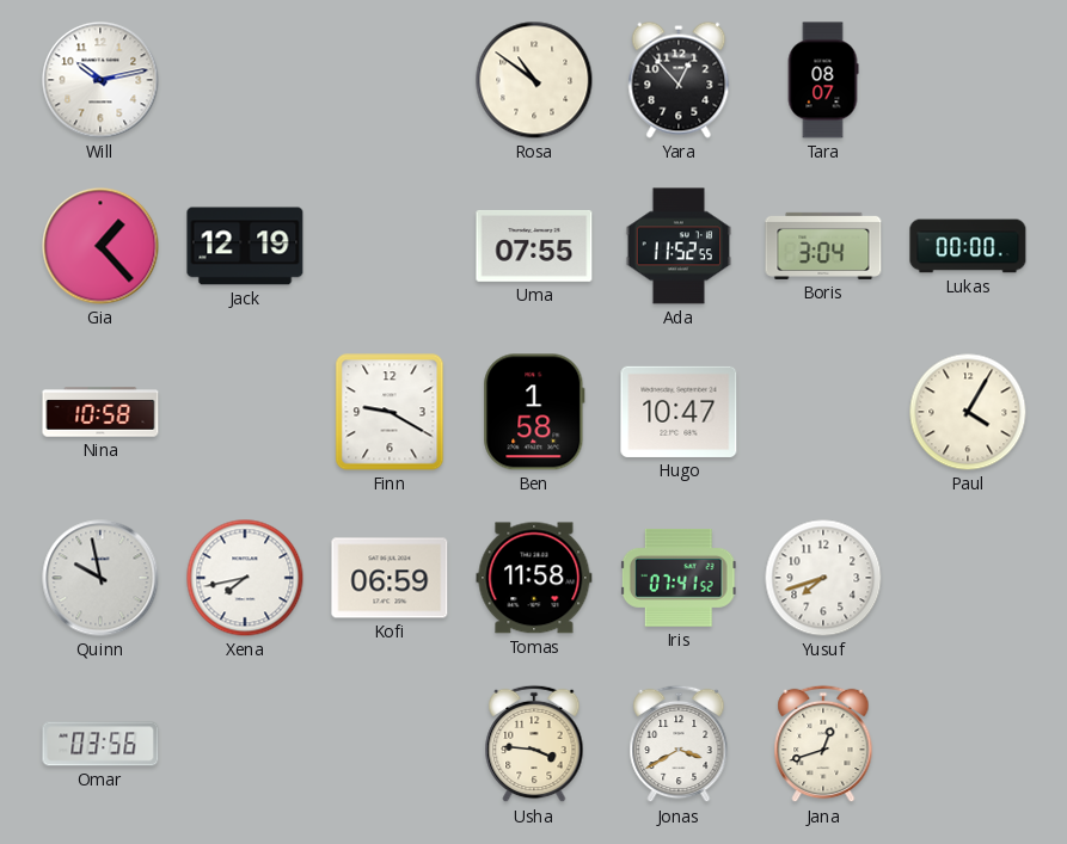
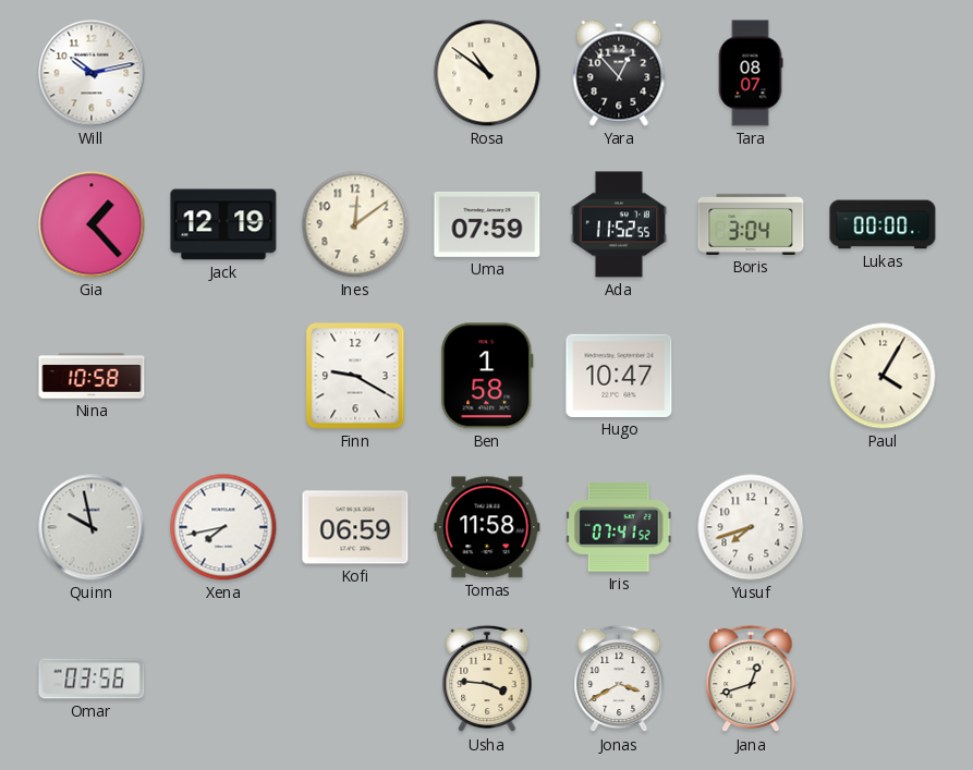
Ines: none -> 12:09 (355, 224)
Uma: 07:55 -> 07:59 (487, 224)
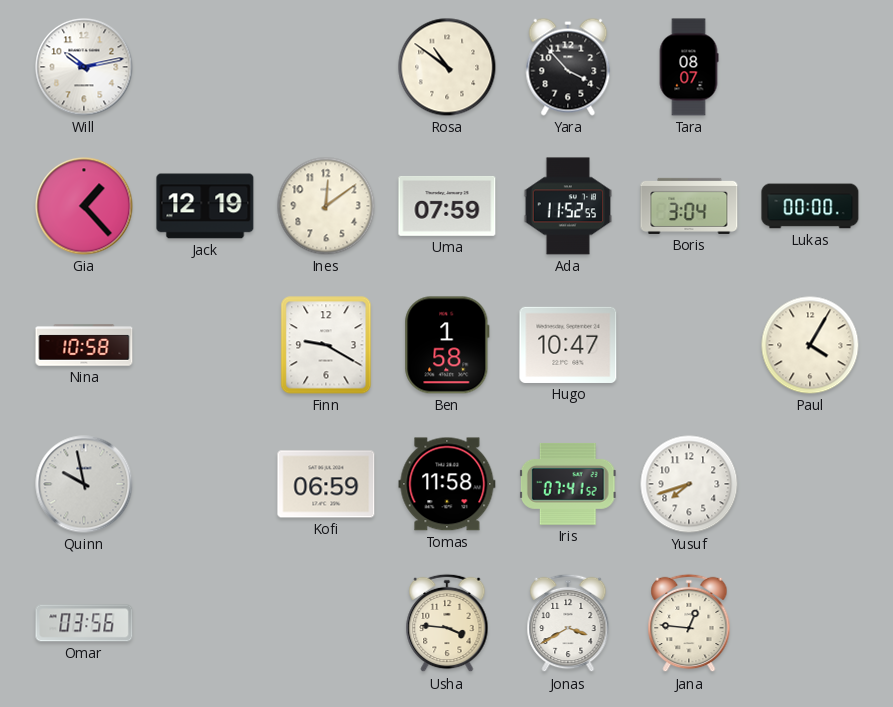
Yara: 12:53 -> 3:53 (568, 67)
Xena: 7:43 -> none (223, 527)
Jana: 12:42 -> 12:46 (689, 623)
